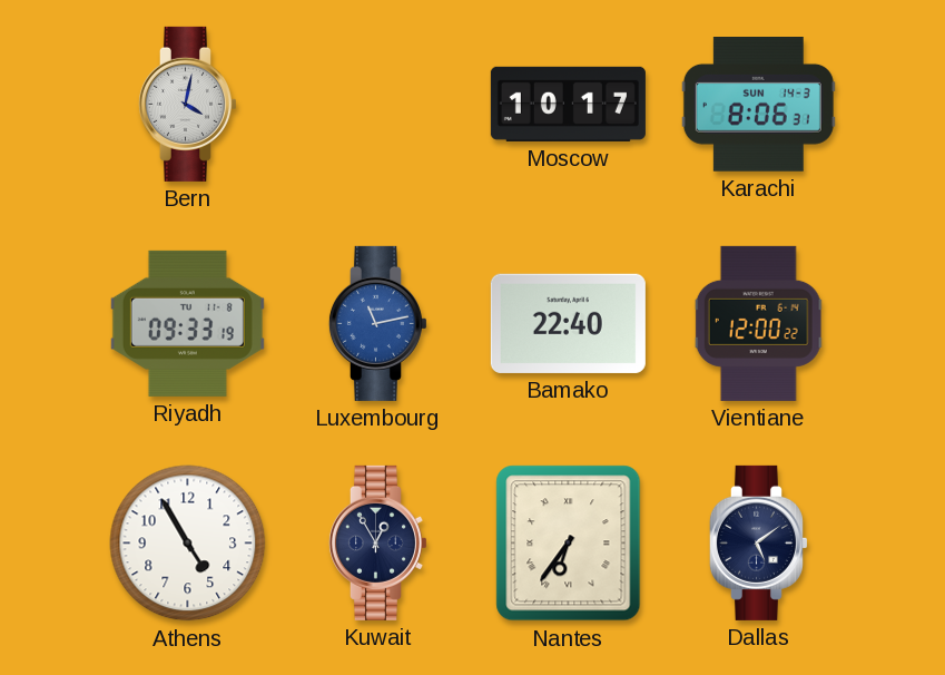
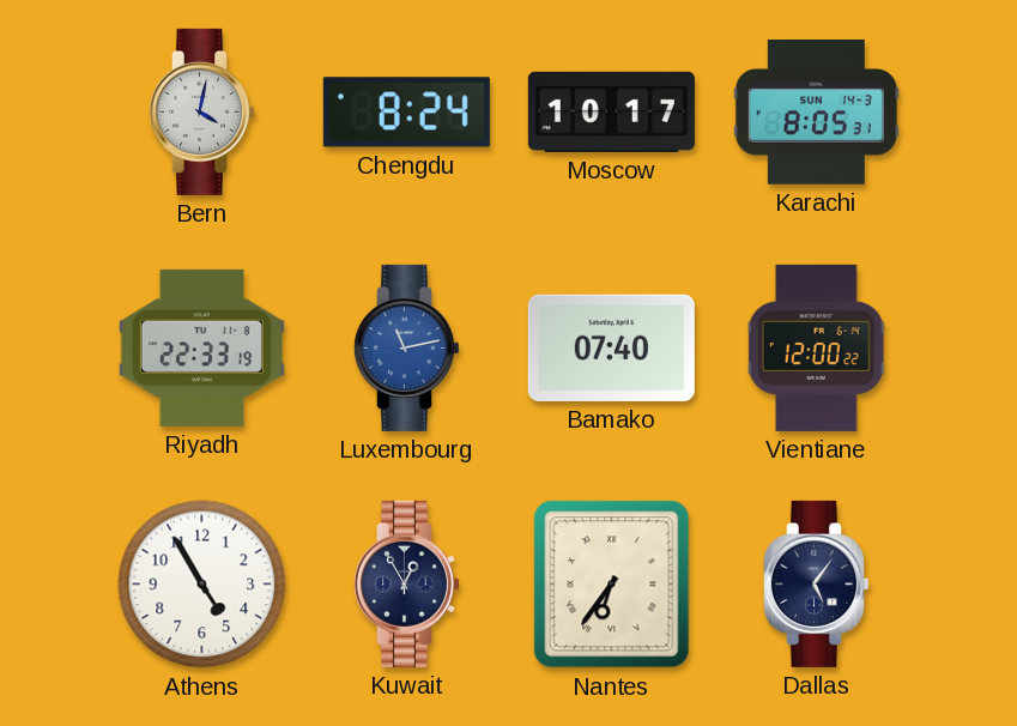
Chengdu: none -> 8:24 (406, 113)
Karachi: 8:06 -> 8:05 (816, 113)
Riyadh: 09:33 -> 22:33 (201, 347)
Bamako: 22:40 -> 07:40 (611, 347)
Dallas: 5:09 -> 5:06 (816, 583)
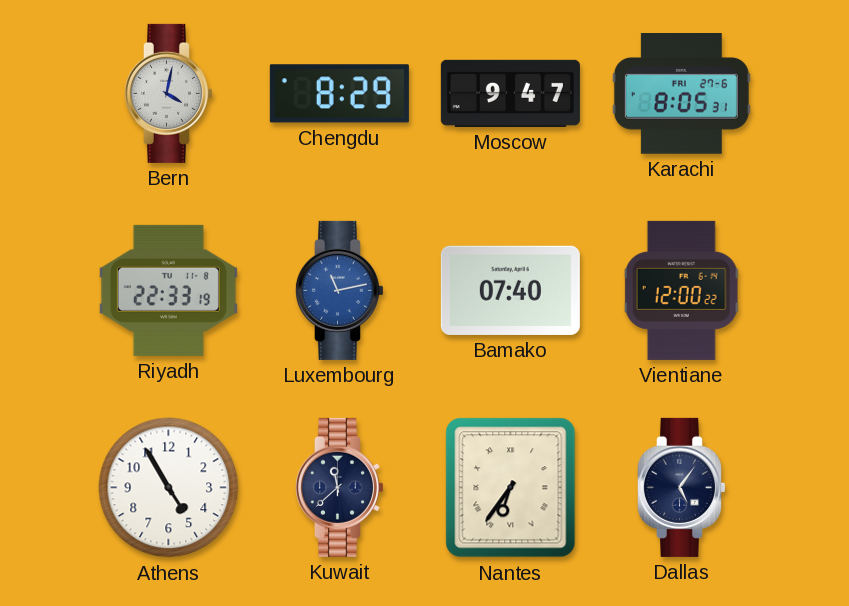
Chengdu: 8:24 -> 8:29 (339, 94)
Moscow: 10:17 -> 9:47 (510, 93)
Karachi date: SUN 14-3 -> FRI 27-6 (681, 94)
Kuwait: 12:55 -> 11:38 (339, 487)
